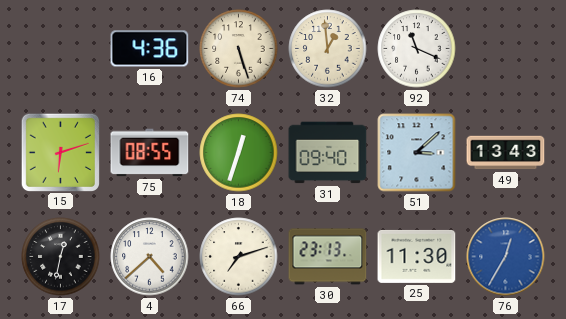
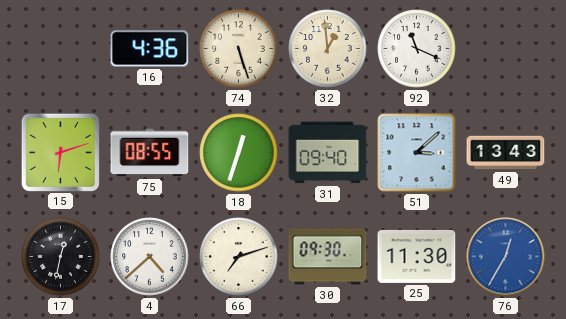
30: 23:13 -> 09:30 (328, 257)
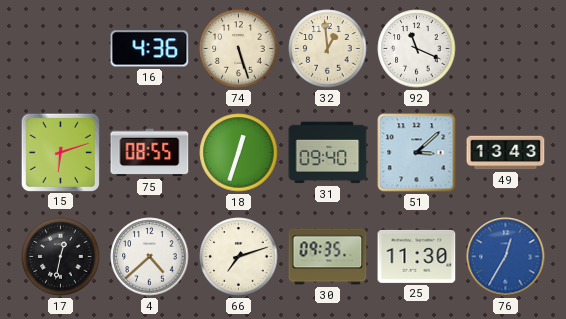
30: 09:30 -> 09:35 (328, 257)
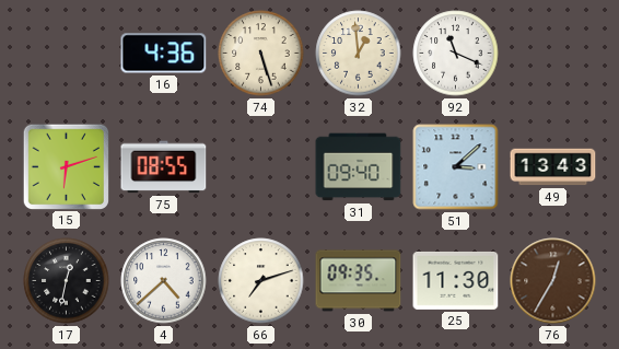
18: 12:33 -> none (239, 153)
76 dial: blue -> brown (553, 281)
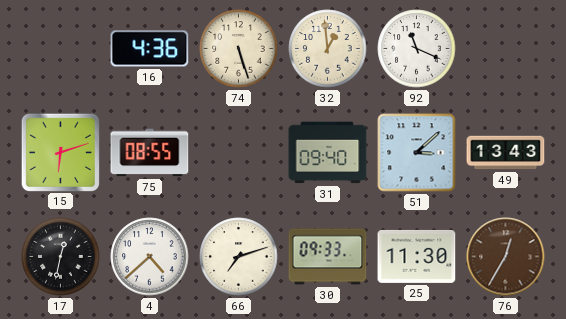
30: 09:35 -> 09:33 (328, 257)
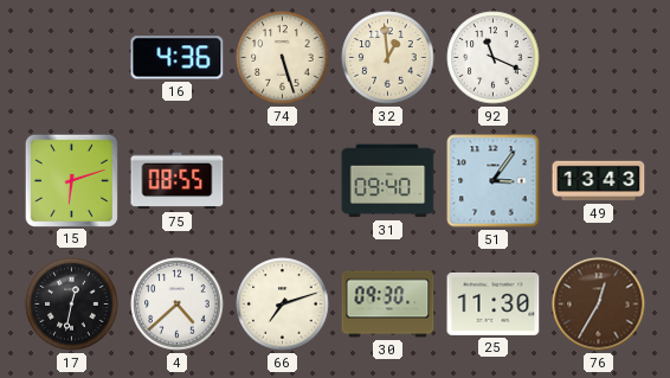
51: 3:08 -> 3:06 (494, 181)
30: 09:33 -> 09:30 (388, 305)
